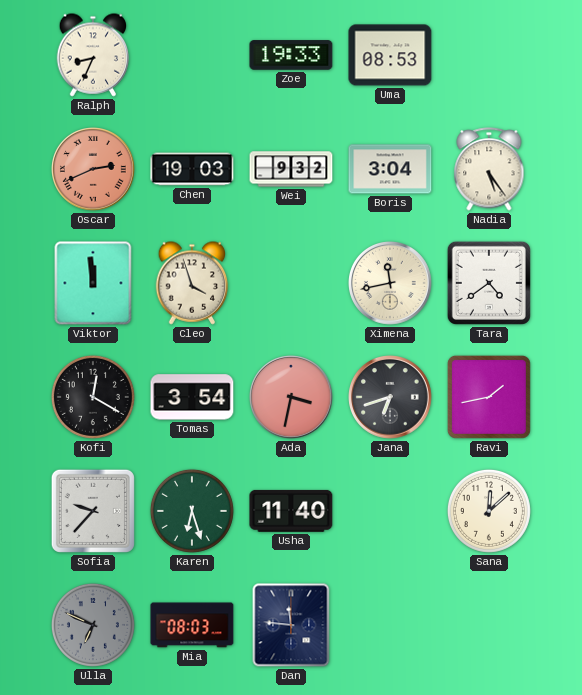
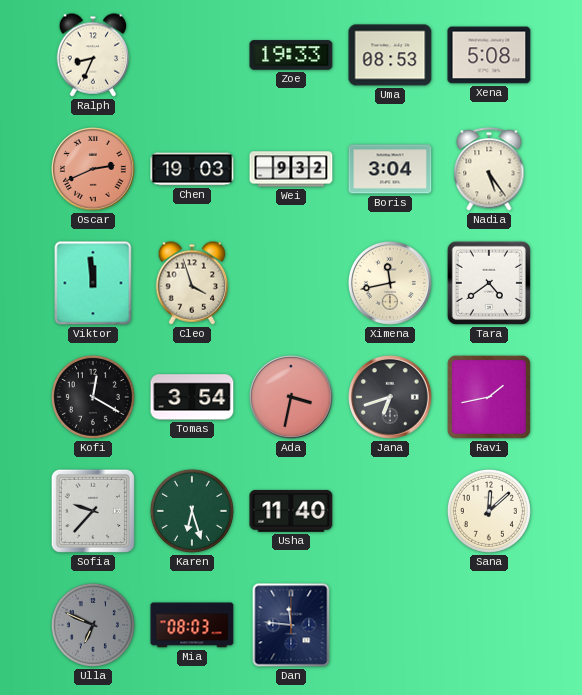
Xena: none -> 5:08 (489, 55)
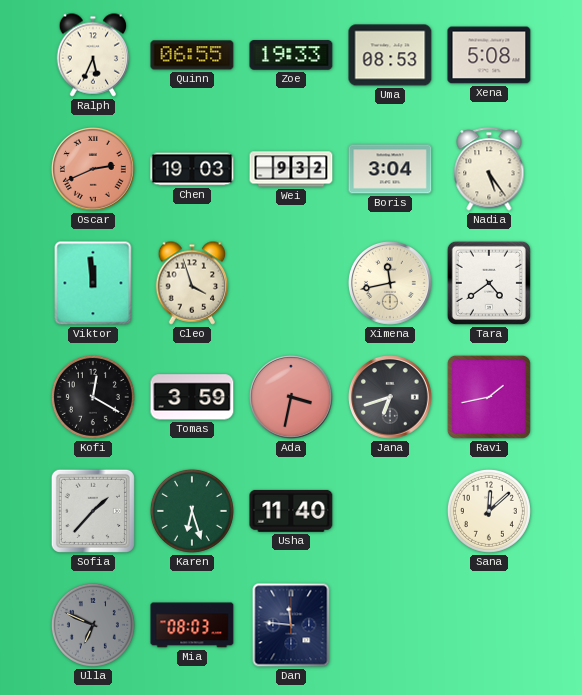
Ralph: 8:34 -> 5:34 (93, 55)
Quinn: none -> 06:55 (192, 55)
Tomas: 3:54 -> 3:59 (192, 397)
Sofia: 9:37 -> 1:37 (93, 511)
